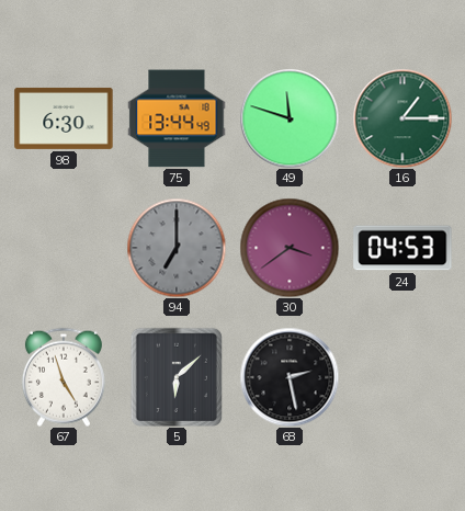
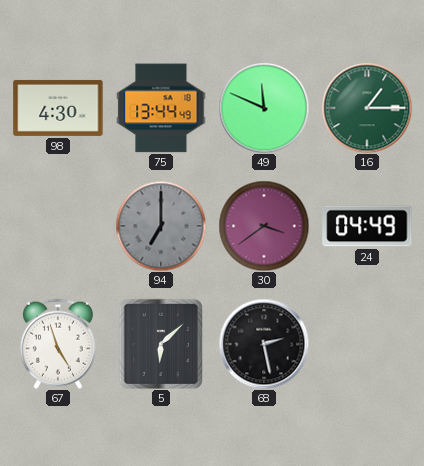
98: 6:30 -> 4:30 (58, 108)
49: 11:48 -> 11:49 (264, 108)
24: 04:53 -> 04:49 (367, 226)
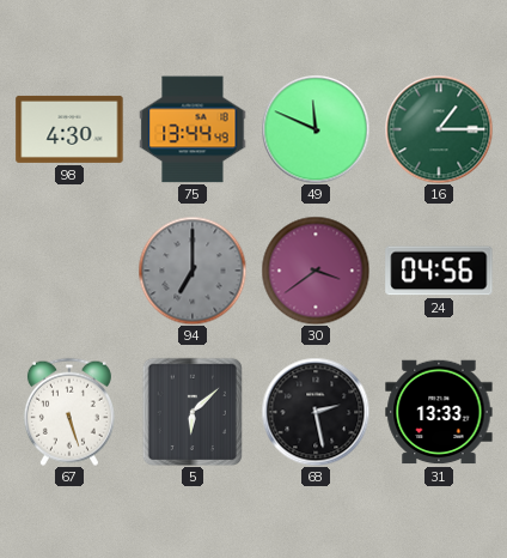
24: 04:49 -> 04:56 (439, 271)
67: 4:57 -> 5:27 (69, 412)
31: none -> 13:33 (439, 412)
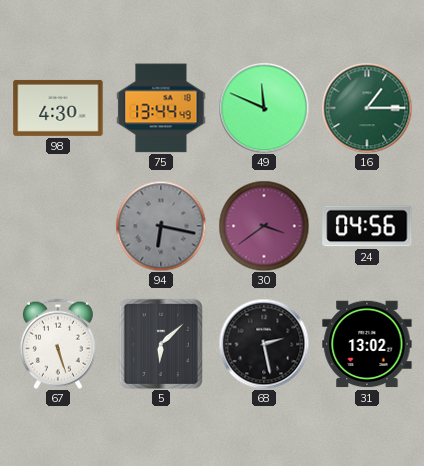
94: 7:00 -> 6:17 (161, 226)
31: 13:33 -> 13:02 (367, 344)
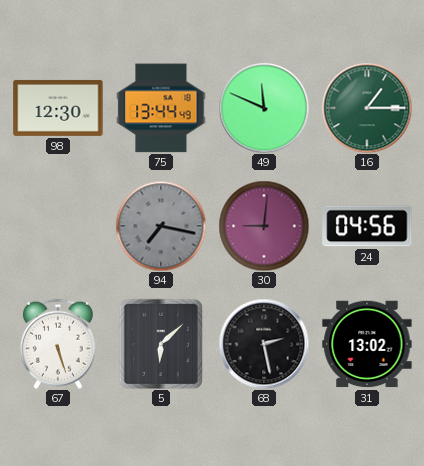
98: 4:30 -> 12:30 (58, 108)
94: 6:17 -> 7:17 (161, 226)
30: 3:39 -> 9:01 (264, 226)
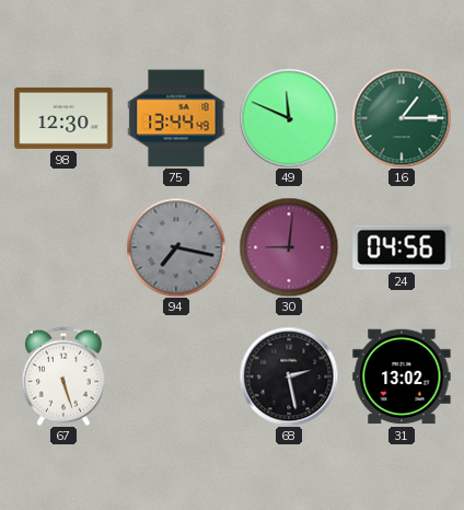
5: 6:08 -> none (160, 343)
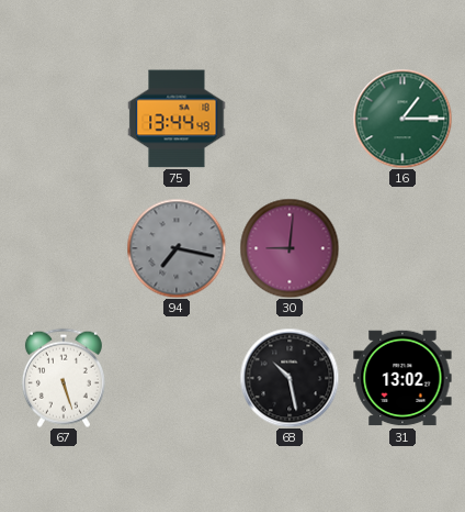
98: 12:30 -> none (63, 118)
49: 11:49 -> none (289, 118)
24: 04:56 -> none (402, 247)
68: 2:28 -> 10:28 (290, 378)
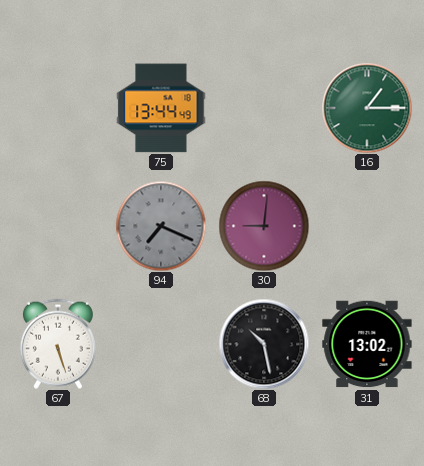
94: 7:17 -> 7:19 (161, 226)
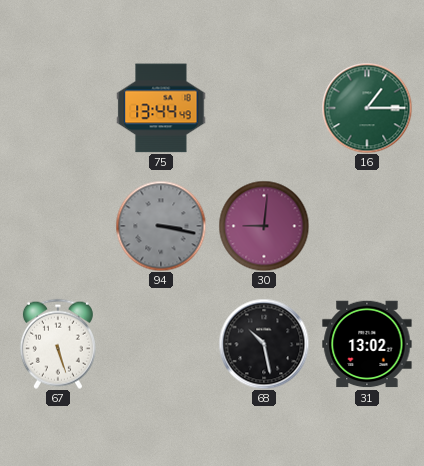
94: 7:19 -> 3:17 (161, 226)
